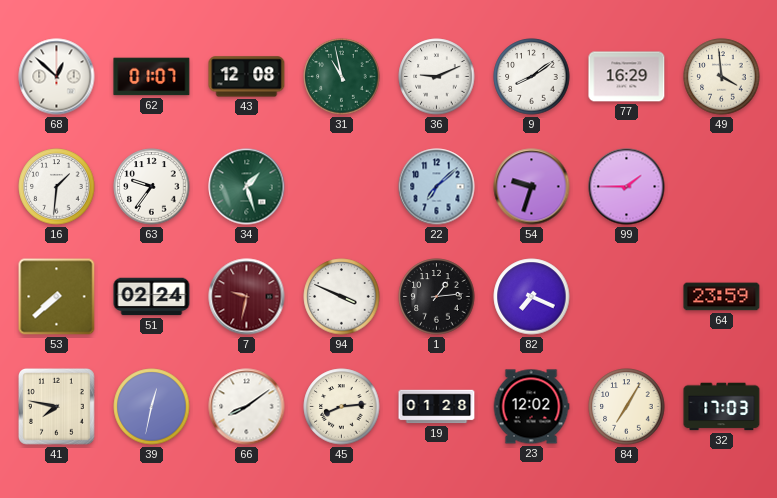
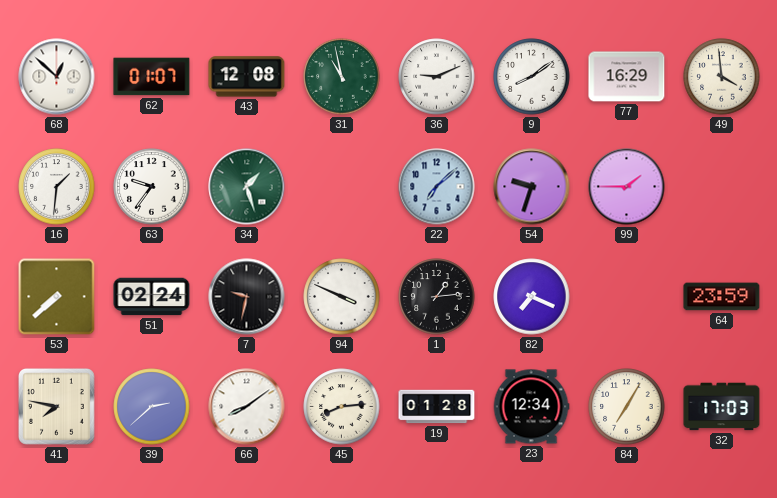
7 dial: burgundy -> black (247, 297)
39: 12:32 -> 2:38 (152, 407)
23: 12:02 -> 12:34 (531, 407)
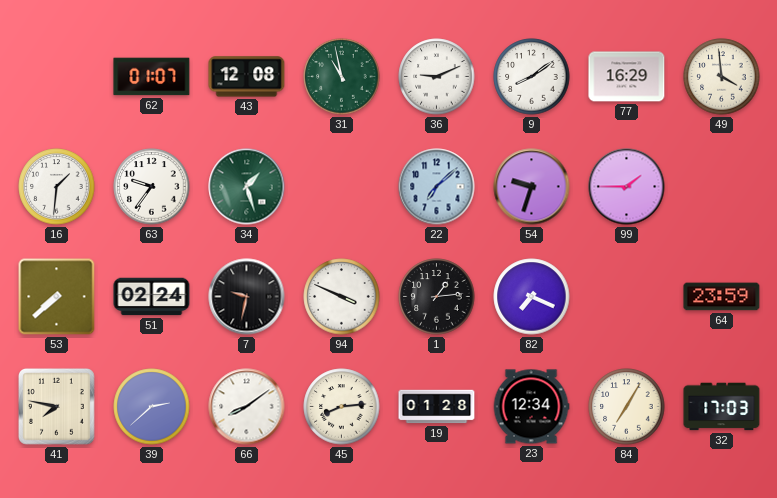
68: 12:52 -> none (57, 77)
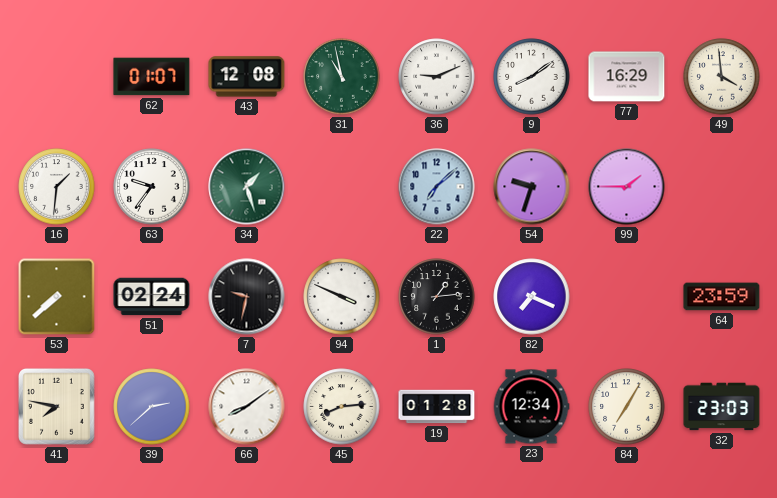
32: 17:03 -> 23:03 (722, 407)
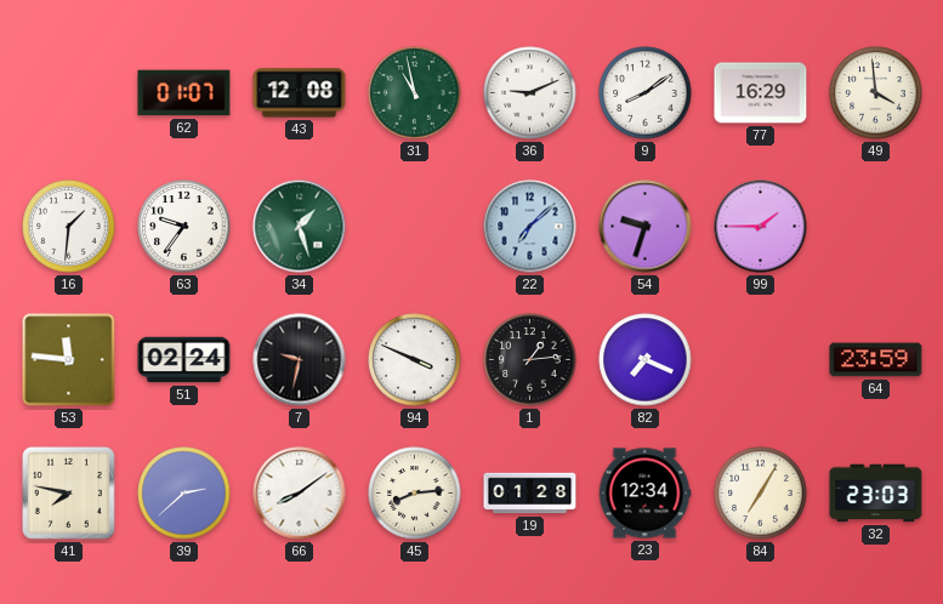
53: 7:38 -> 11:46 (69, 360)
